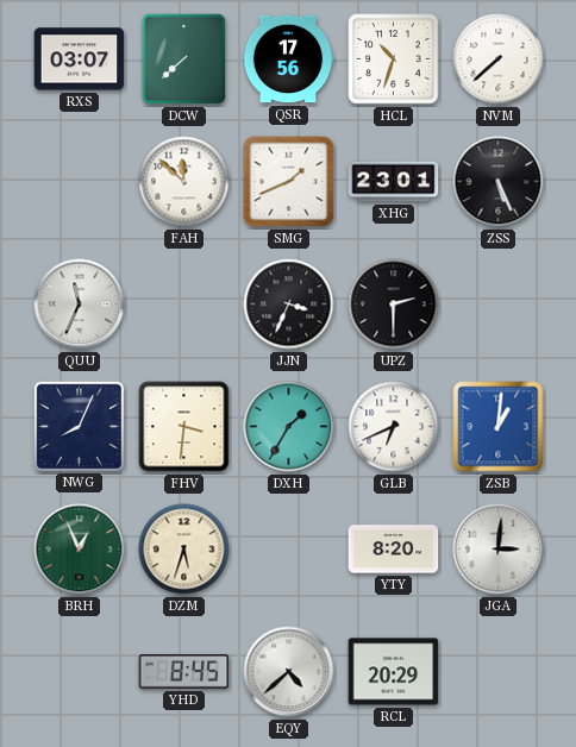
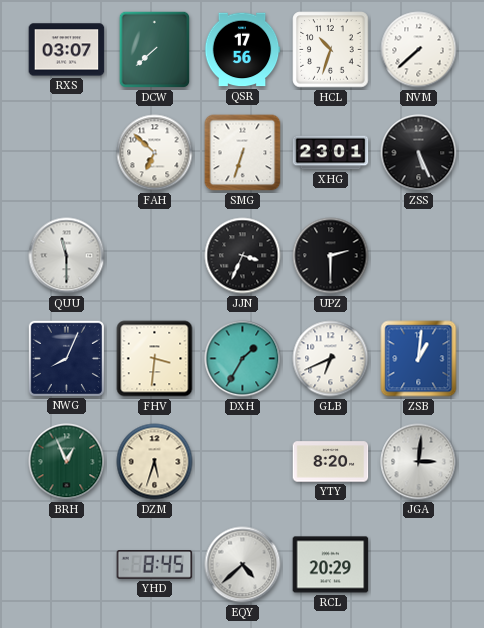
FAH: 11:52 -> 6:52 (155, 153)
SMG: 1:41 -> 6:33 (243, 153)
QUU: 11:34 -> 11:30 (67, 256)
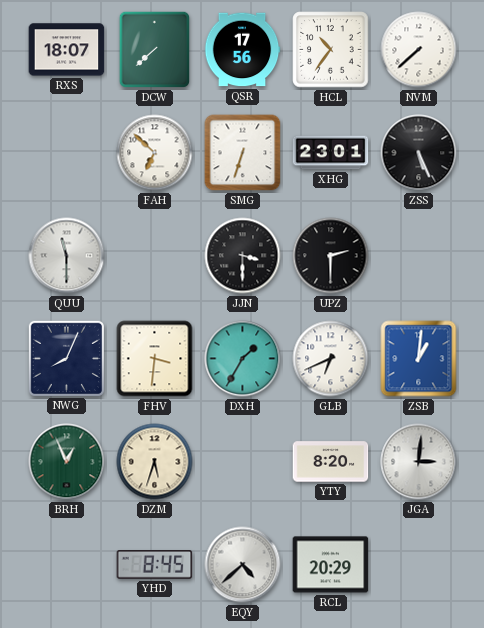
RXS: 03:07 -> 18:07 (67, 50)
HCL: 10:33 -> 10:36 (331, 50)
JJN: 3:34 -> 3:30 (243, 256)
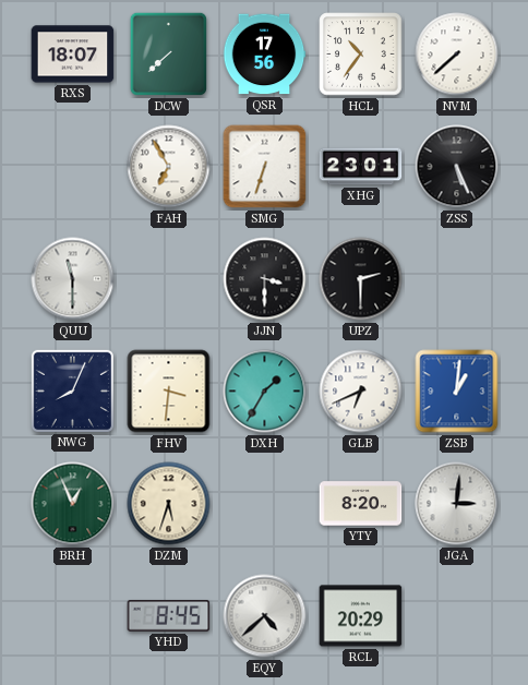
FAH: 6:52 -> 6:55 (169, 167)
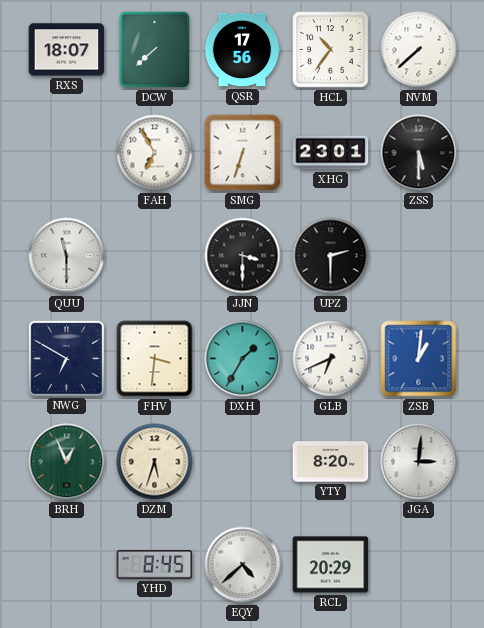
ZSS: 5:26 -> 5:30 (419, 153)
NWG: 8:04 -> 6:50 (66, 358)
